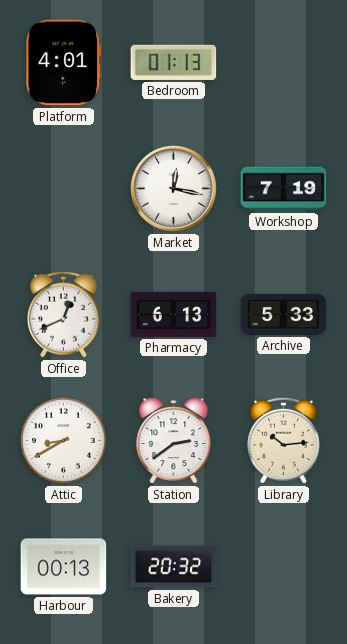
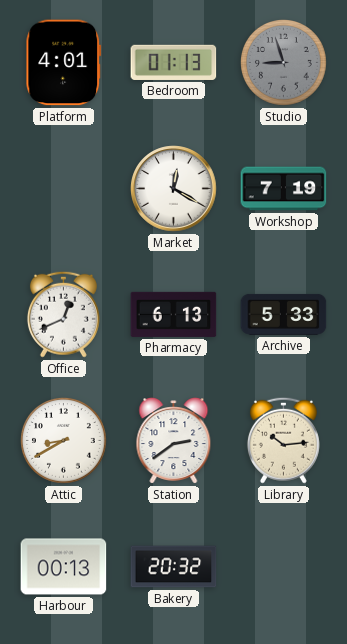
Studio: none -> 8:57 (284, 63)
Market: 12:17 -> 12:20 (174, 189)
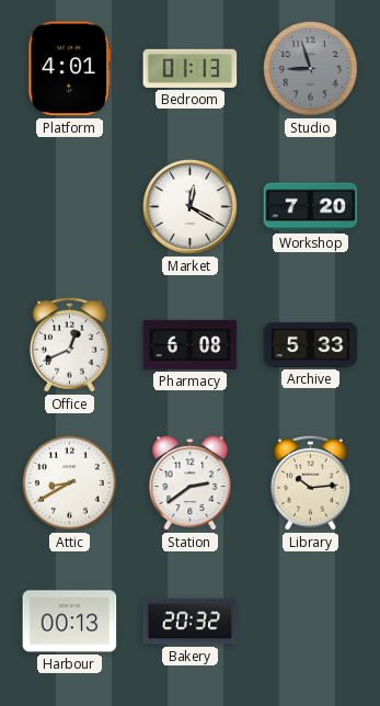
Workshop: 7:19 -> 7:20 (311, 207)
Pharmacy: 6:13 -> 6:08 (191, 344)
